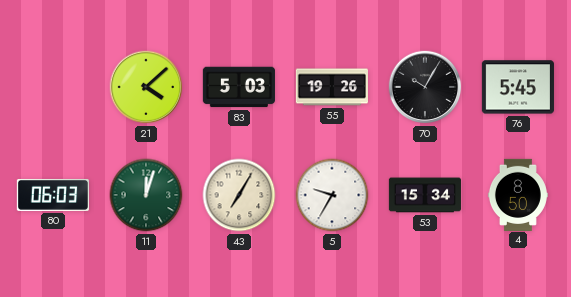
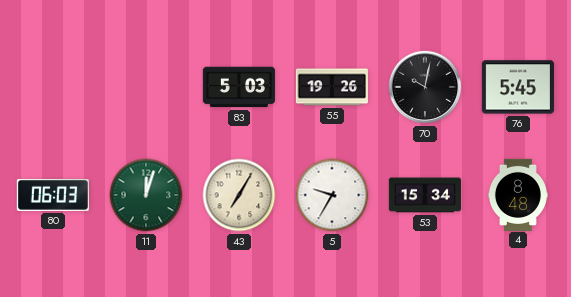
21: 4:08 -> none (146, 87)
70: 10:05 -> 10:02 (425, 87)
4: 8:50 -> 8:48 (518, 194)
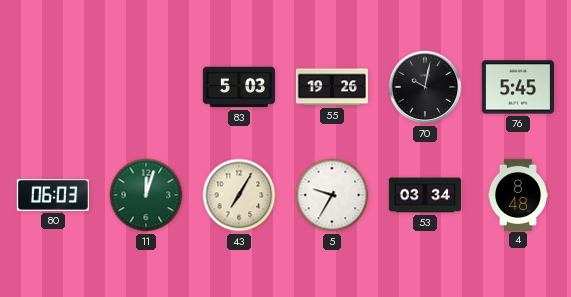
53: 15:34 -> 03:34 (424, 195)
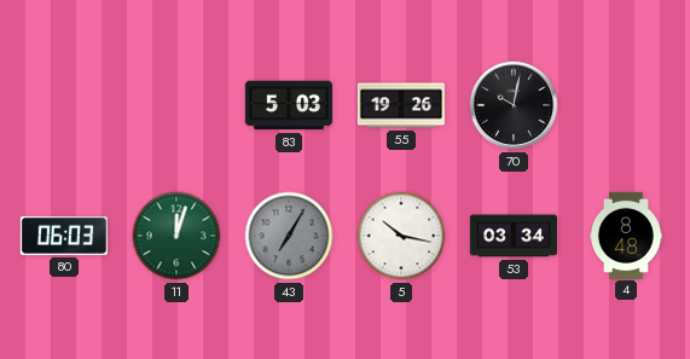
76: 5:45 -> none (518, 87)
43 dial: cream -> grey (289, 236)
5: 9:35 -> 10:17 (401, 236)
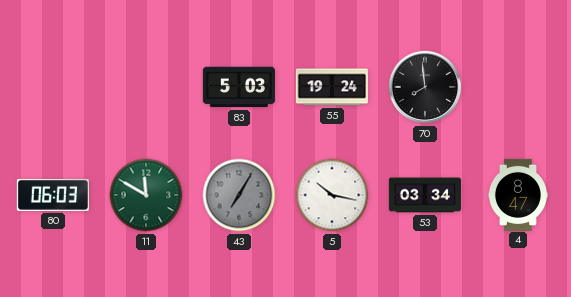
55: 19:26 -> 19:24 (332, 87)
70: 10:02 -> 7:59 (425, 87)
11: 12:03 -> 11:50 (146, 195)
4: 8:48 -> 8:47 (518, 194)
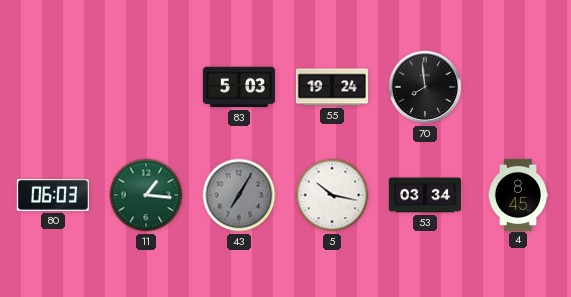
11: 11:50 -> 1:16 (146, 195)
4: 8:47 -> 8:45 (518, 194)
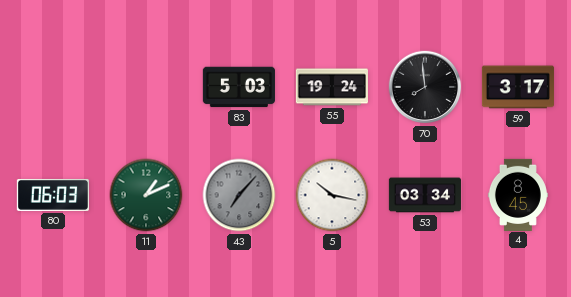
59: none -> 3:17 (517, 87)
11: 1:16 -> 1:11 (146, 195)
43: 7:05 -> 7:07 (239, 195)
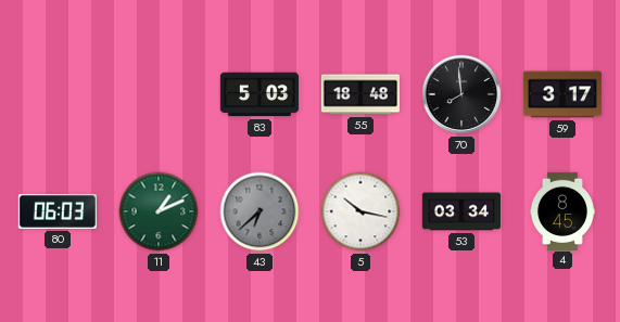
55: 19:24 -> 18:48 (360, 94)
43: 7:07 -> 6:38 (260, 211)
